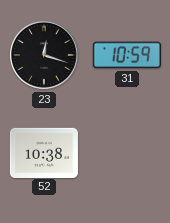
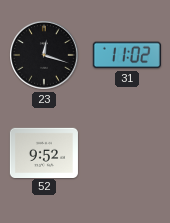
31: 10:59 -> 11:02 (127, 55)
52: 10:38 -> 9:52 (44, 152)
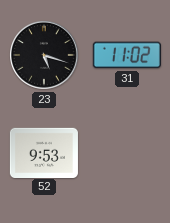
23: 12:18 -> 5:18 (44, 55)
52: 9:52 -> 9:53 (44, 152)
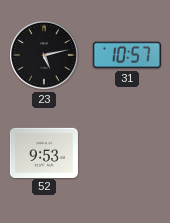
23: 5:18 -> 5:13 (44, 55)
31: 11:02 -> 10:57 (127, 55)
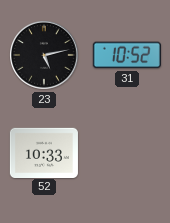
31: 10:57 -> 10:52 (127, 55)
52: 9:53 -> 10:33 (44, 152)
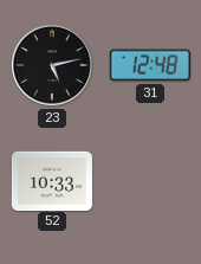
31: 10:52 -> 12:48 (150, 65)
